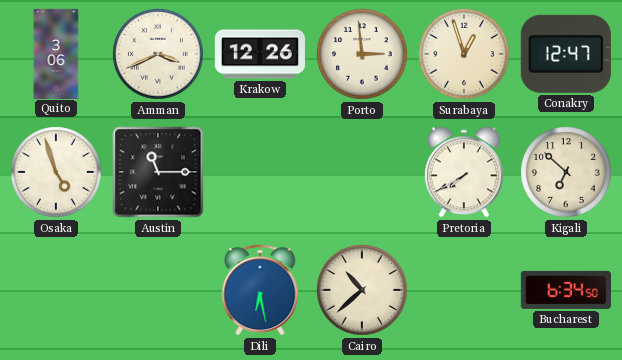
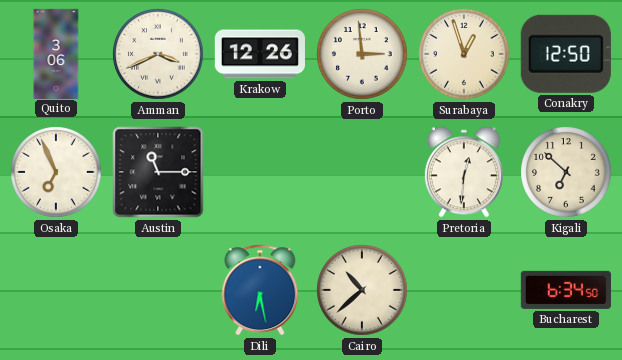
Conakry: 12:47 -> 12:50 (566, 54)
Osaka: 4:57 -> 6:56 (56, 172)
Pretoria: 7:40 -> 12:31 (464, 172)
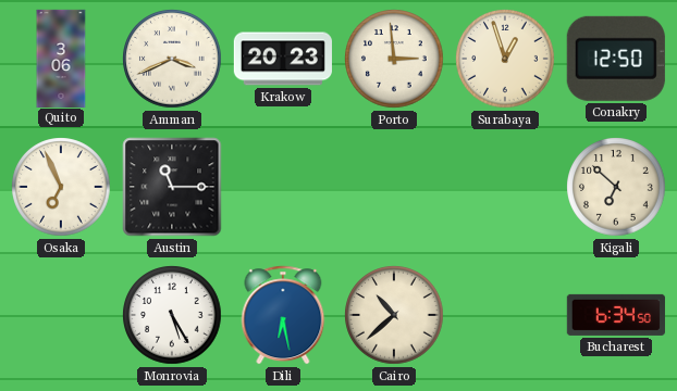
Krakow: 12:26 -> 20:23 (283, 59)
Pretoria: 12:31 -> none (464, 172)
Monrovia: none -> 5:25 (172, 315)
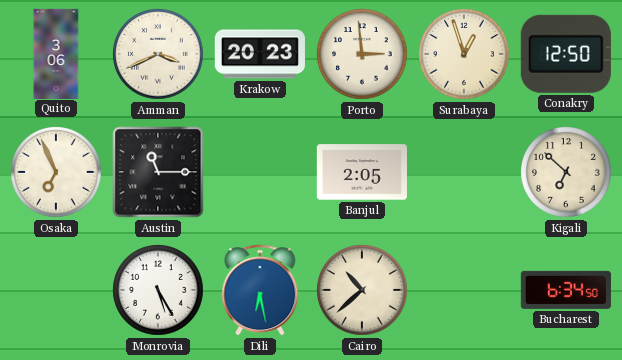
Banjul: none -> 2:05 (362, 172)
